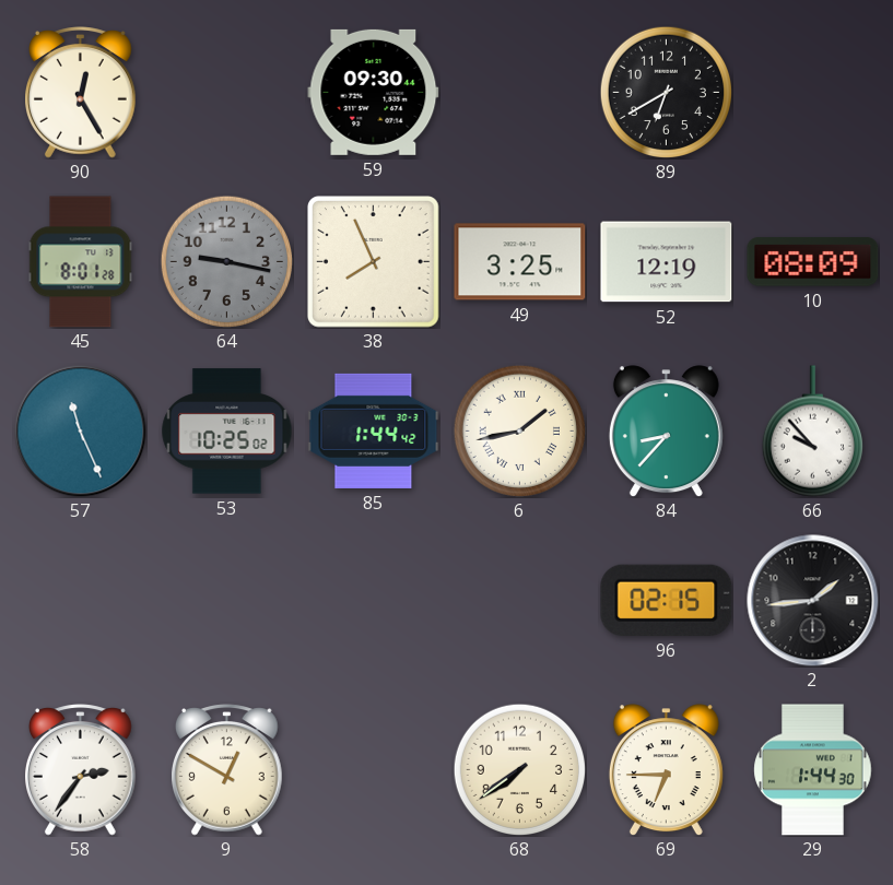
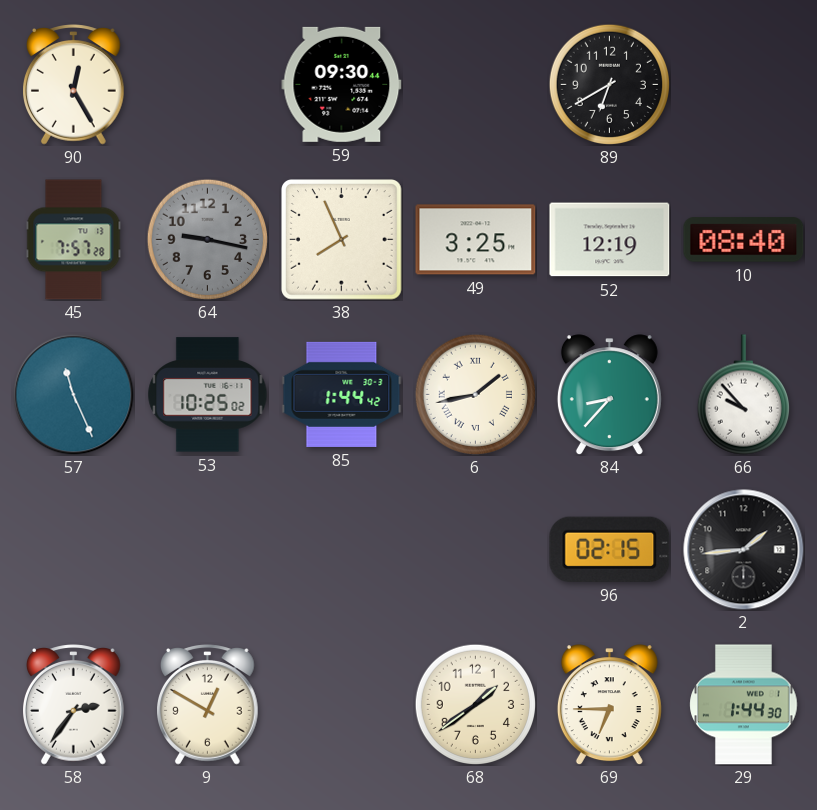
45: 8:01 -> 7:57 (74, 240)
10: 08:09 -> 08:40 (744, 240)
68: 7:39 -> 1:39 (475, 704)
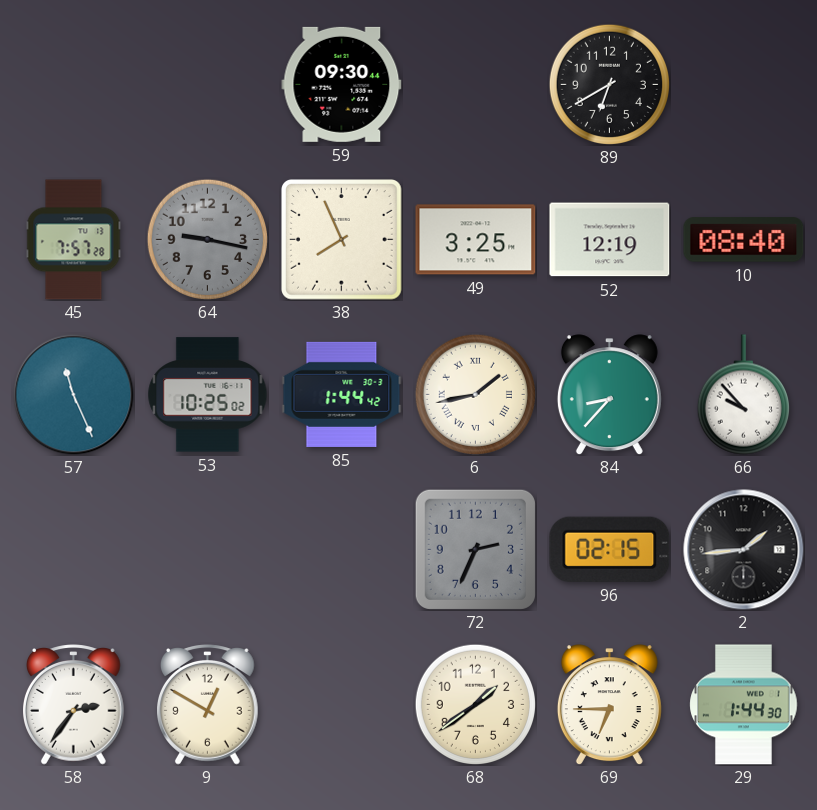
90: 12:25 -> none (74, 85)
72: none -> 2:34 (475, 549)
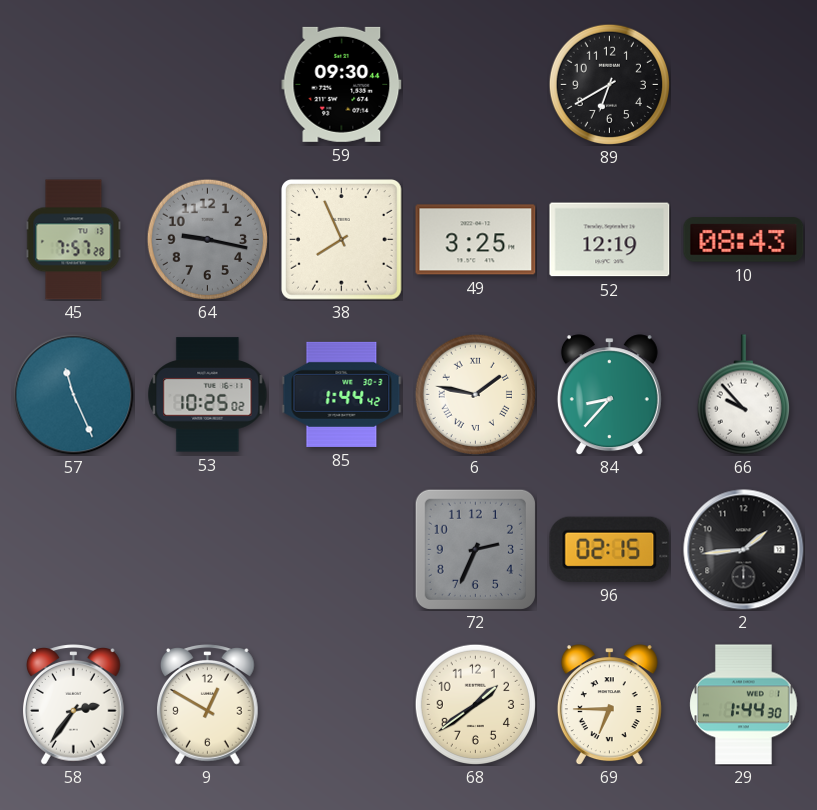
10: 08:40 -> 08:43 (744, 240)
6: 1:43 -> 1:47 (475, 394)
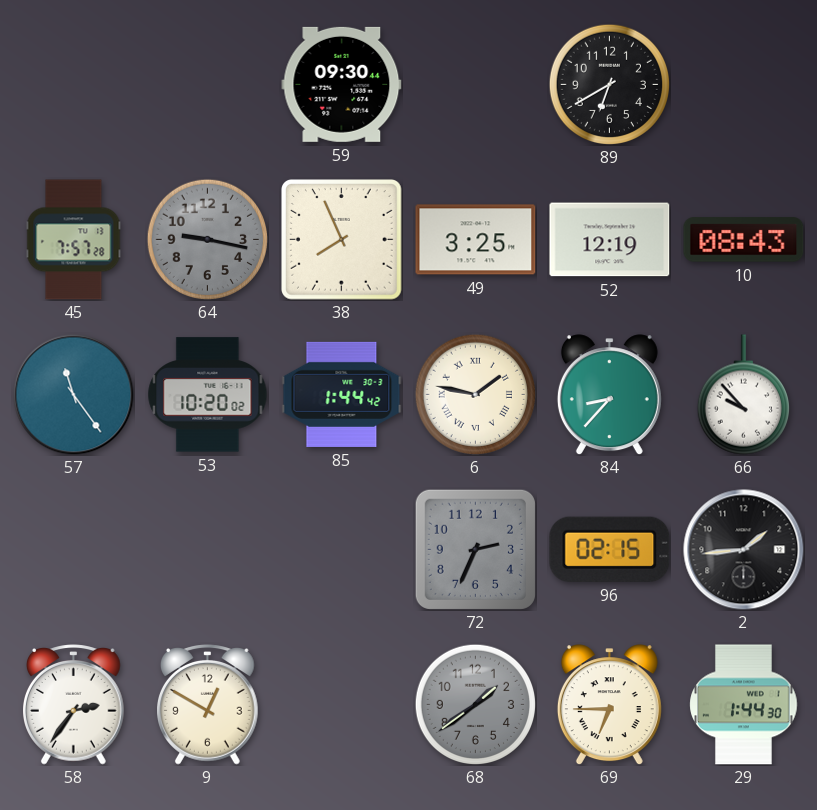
57: 11:26 -> 11:24 (74, 395)
53: 10:25 -> 10:20 (208, 395)
68 dial: cream -> grey (475, 704)
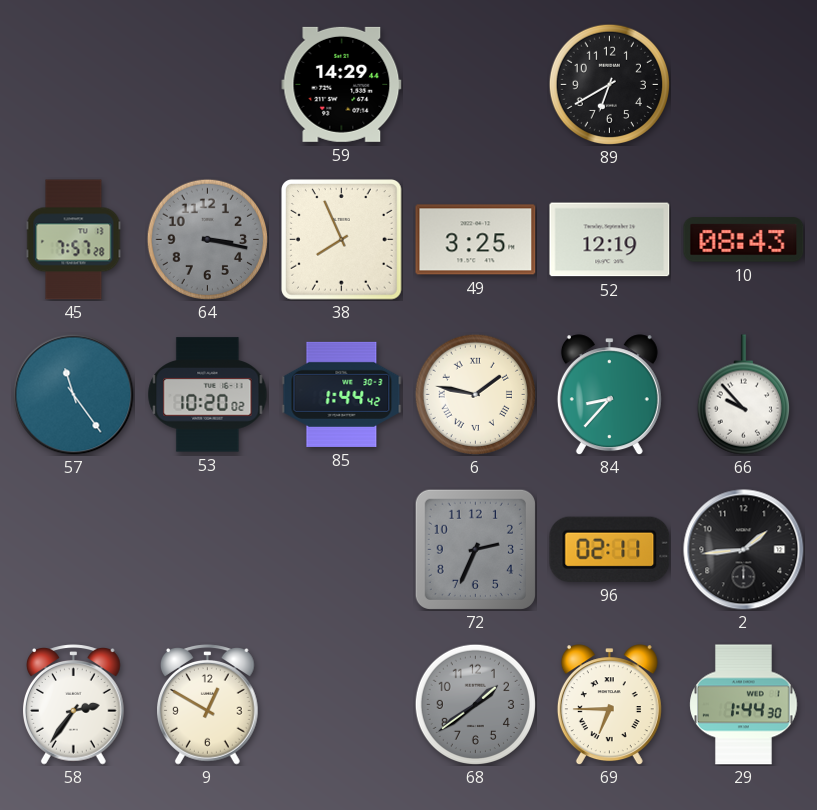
59: 09:30 -> 14:29 (342, 84)
64: 9:17 -> 3:17 (207, 239)
96: 02:15 -> 02:11 (610, 549)
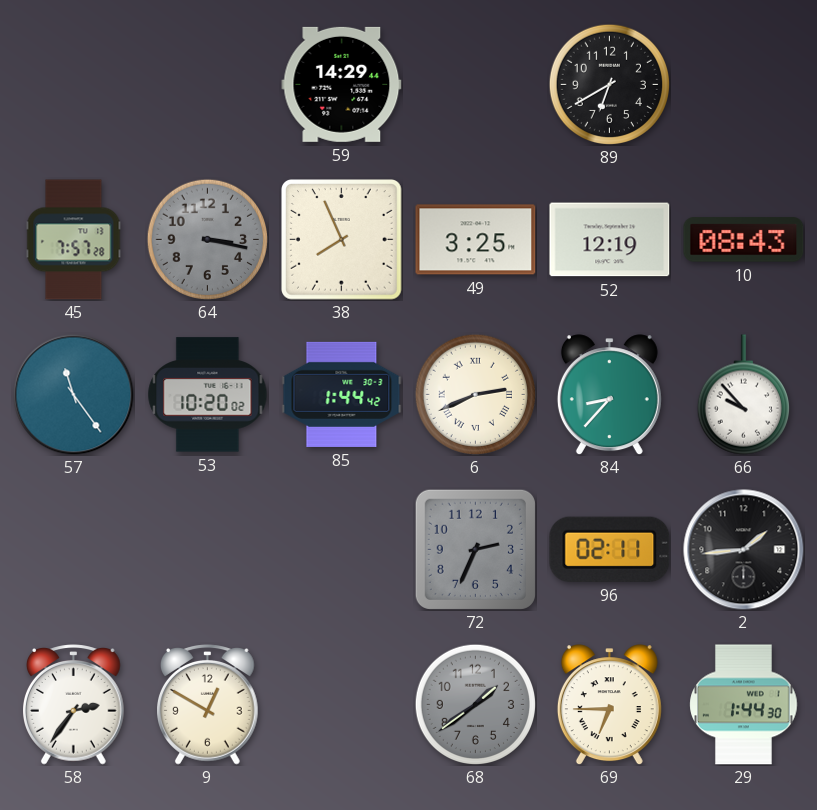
6: 1:47 -> 2:41 (475, 394)
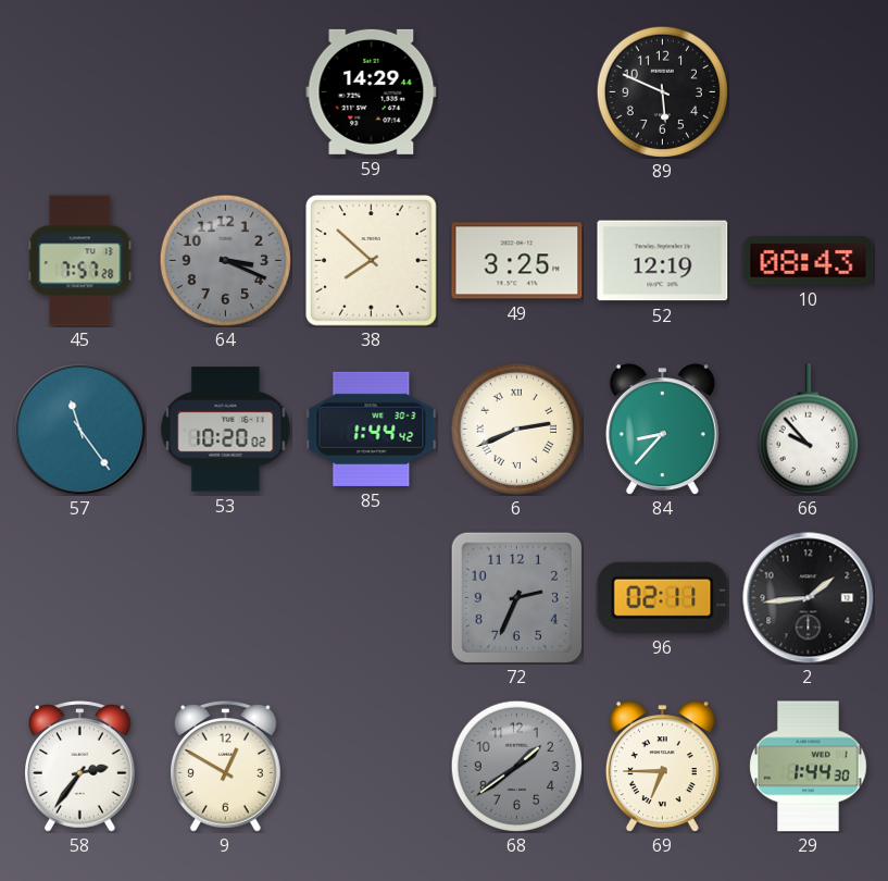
89: 6:40 -> 5:49 (662, 91)
64: 3:17 -> 3:19 (225, 260)
38: 7:56 -> 7:52 (372, 261)
